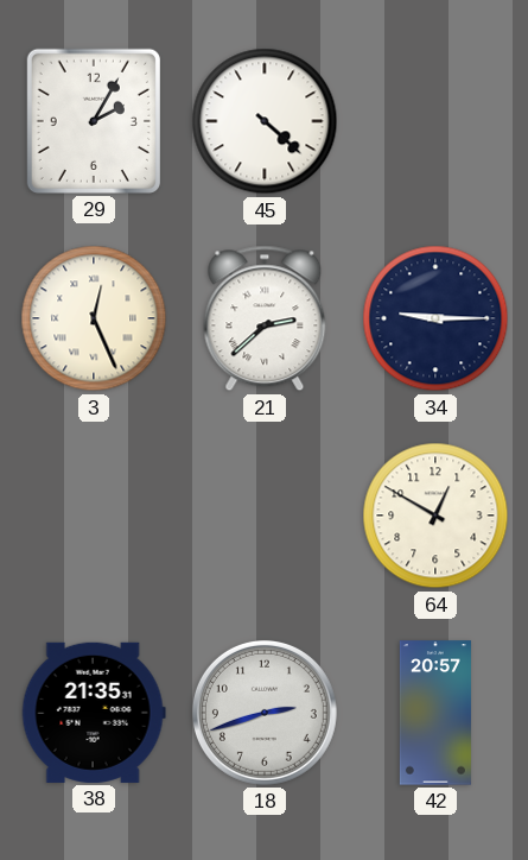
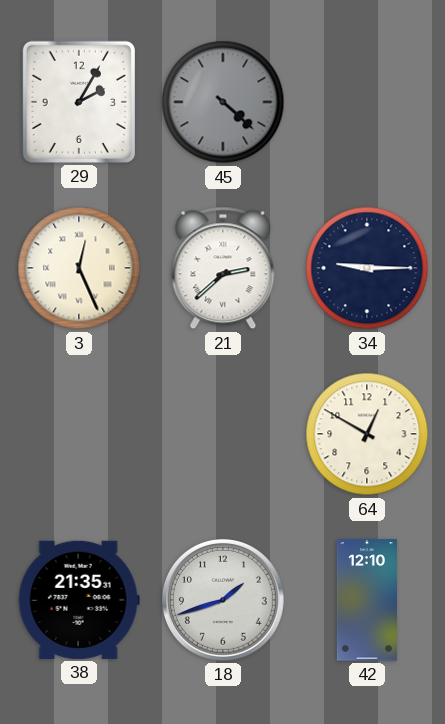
45 dial: white -> grey (223, 102)
18: 2:42 -> 1:42 (223, 600)
42: 20:57 -> 12:10 (367, 600)
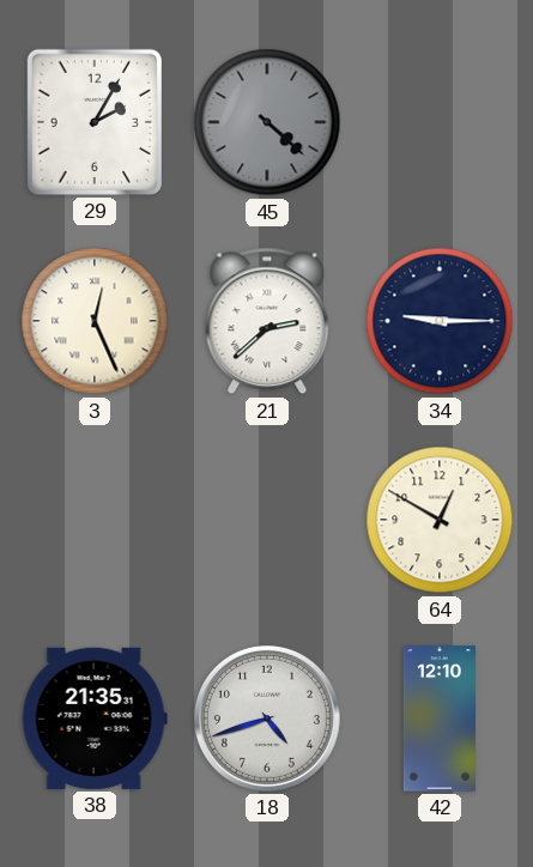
18: 1:42 -> 4:42 (267, 719)
